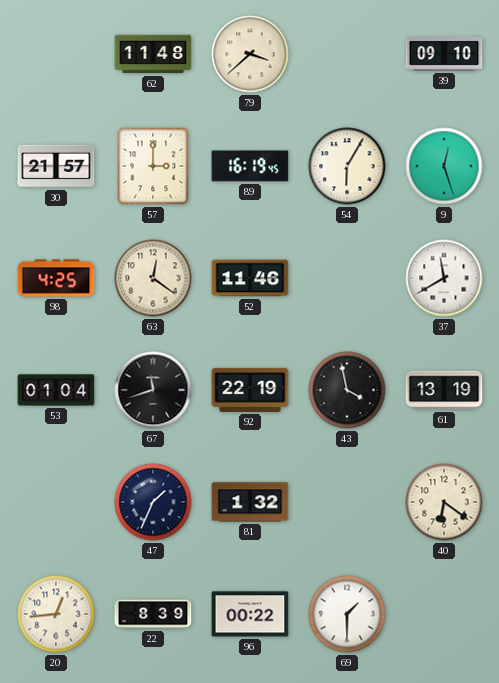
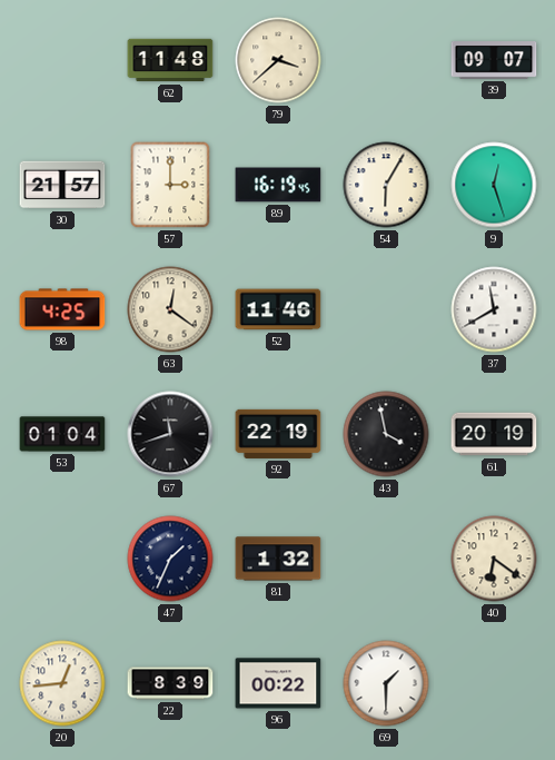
39: 09:10 -> 09:07 (494, 61)
61: 13:19 -> 20:19 (494, 434)
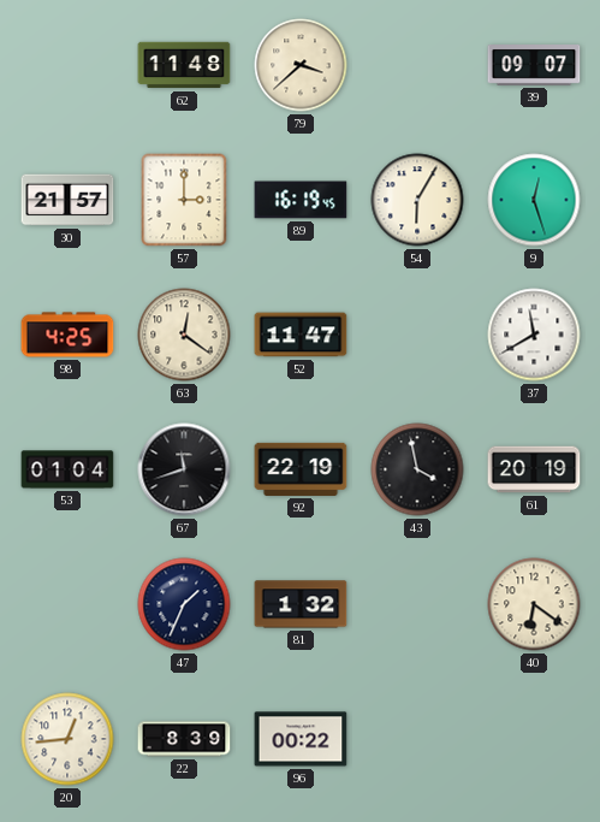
52: 11:46 -> 11:47 (301, 335)
69: 1:30 -> none (386, 683)
